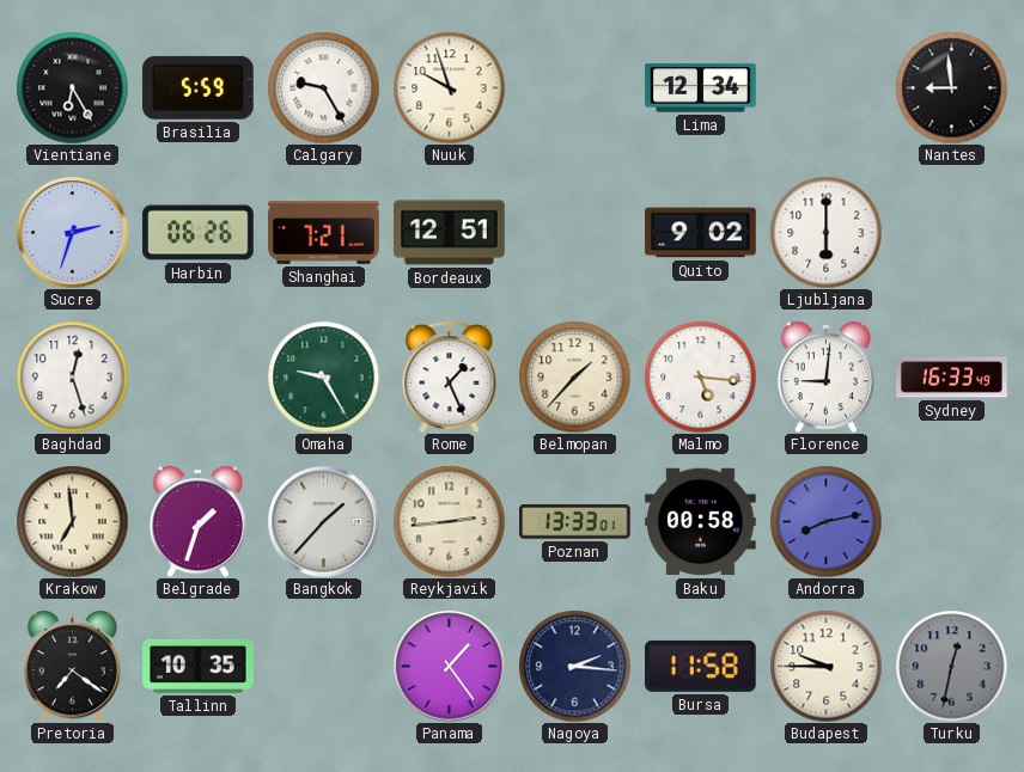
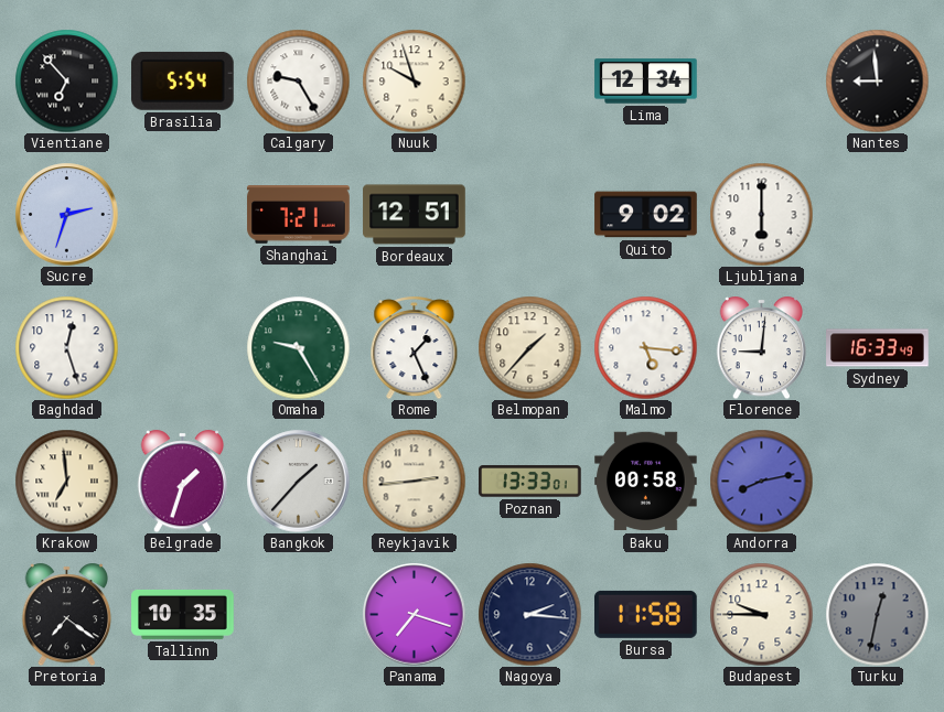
Vientiane: 6:25 -> 6:53 (66, 80)
Brasilia: 5:59 -> 5:54 (183, 80)
Harbin: 06:26 -> none (199, 233)
Panama: 1:24 -> 7:18 (414, 614)
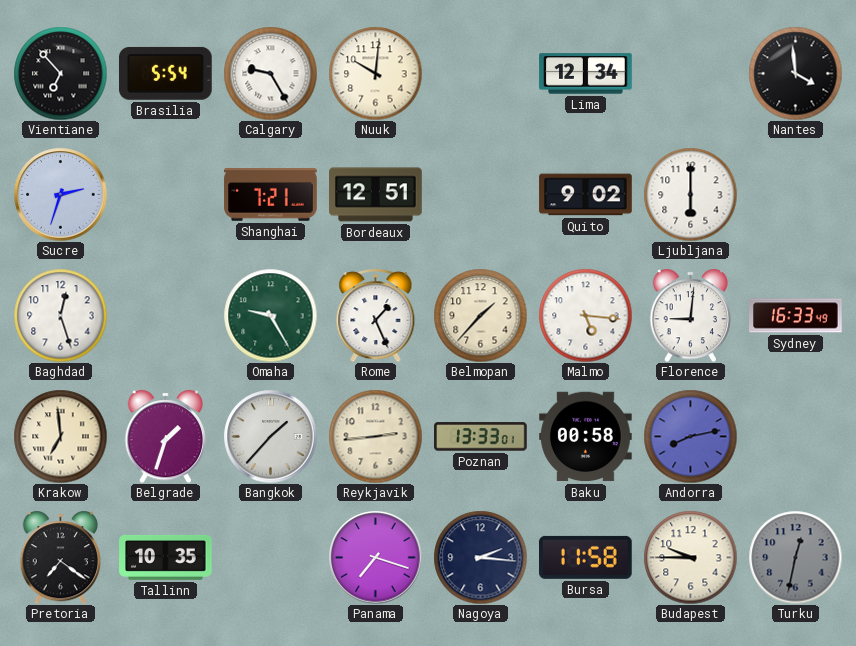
Nuuk: 9:57 -> 10:01 (375, 73)
Nantes: 8:59 -> 3:59 (795, 73)
